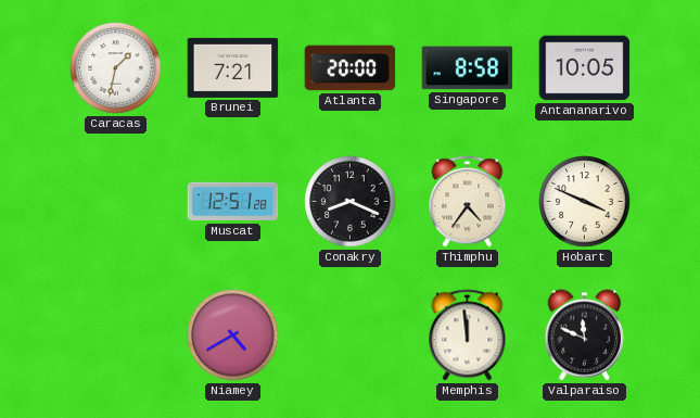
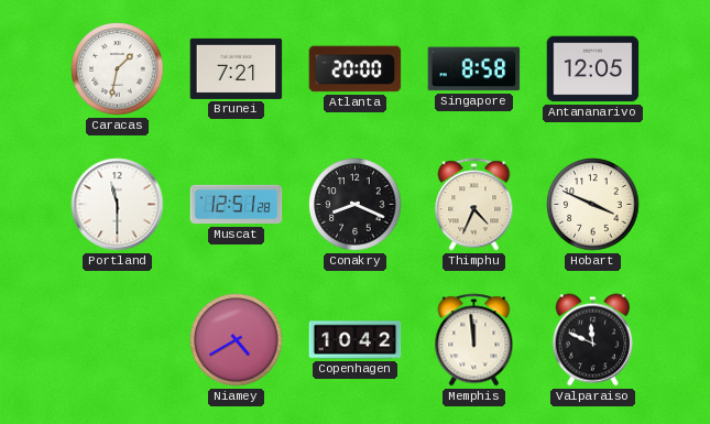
Antananarivo: 10:05 -> 12:05 (593, 69)
Portland: none -> 11:30 (118, 205)
Thimphu: 4:36 -> 4:34 (474, 205)
Copenhagen: none -> 10:42 (356, 340)
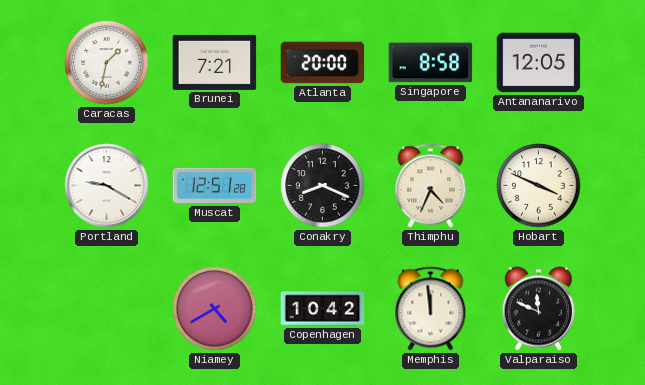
Portland: 11:30 -> 9:20 (107, 186)
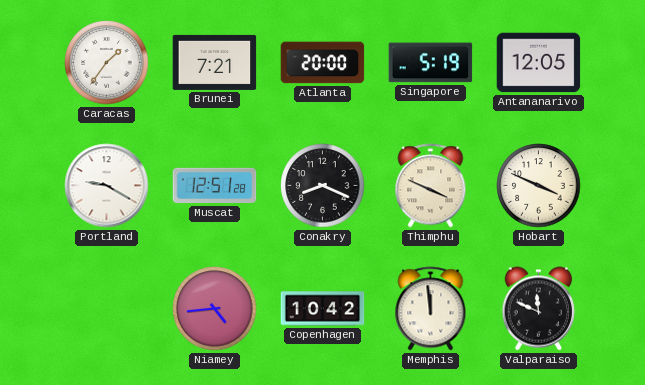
Caracas: 1:32 -> 1:36 (107, 63)
Singapore: 8:58 -> 5:19 (431, 63)
Thimphu: 4:34 -> 3:49 (431, 186)
Niamey: 4:40 -> 4:44 (215, 309)
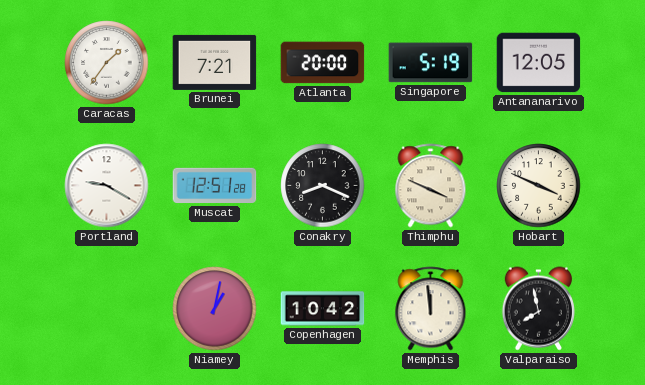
Niamey: 4:44 -> 1:02 (215, 309)
Valparaiso: 11:49 -> 7:58 (538, 309)
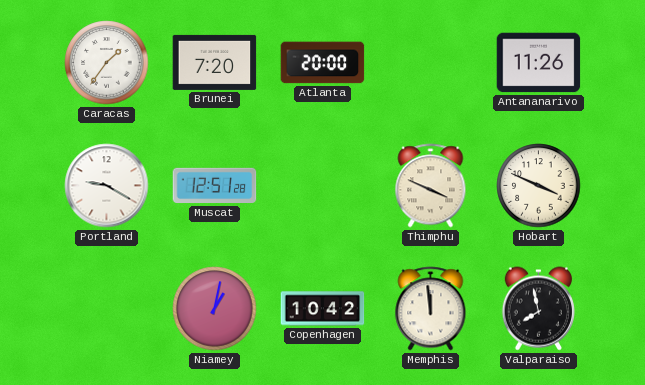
Brunei: 7:21 -> 7:20 (215, 62)
Singapore: 5:19 -> none (431, 63)
Antananarivo: 12:05 -> 11:26 (539, 63)
Conakry: 8:19 -> none (323, 186)
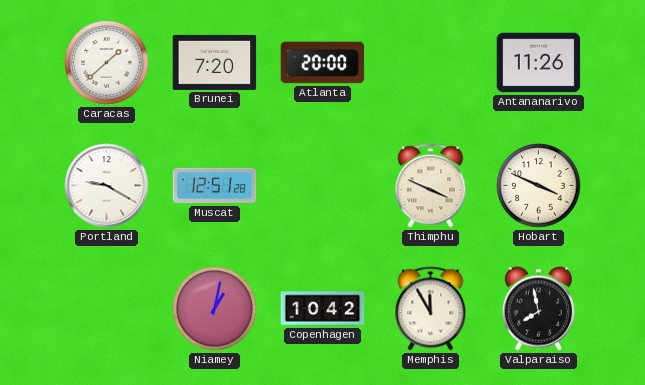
Caracas: 1:36 -> 1:38 (107, 63)
Memphis: 11:59 -> 11:55 (431, 309)
